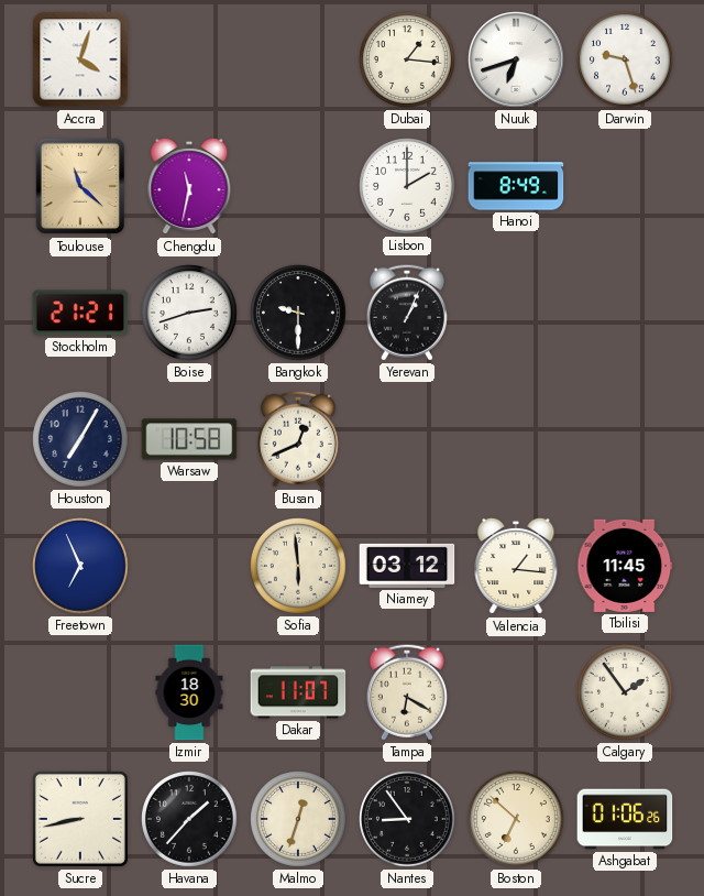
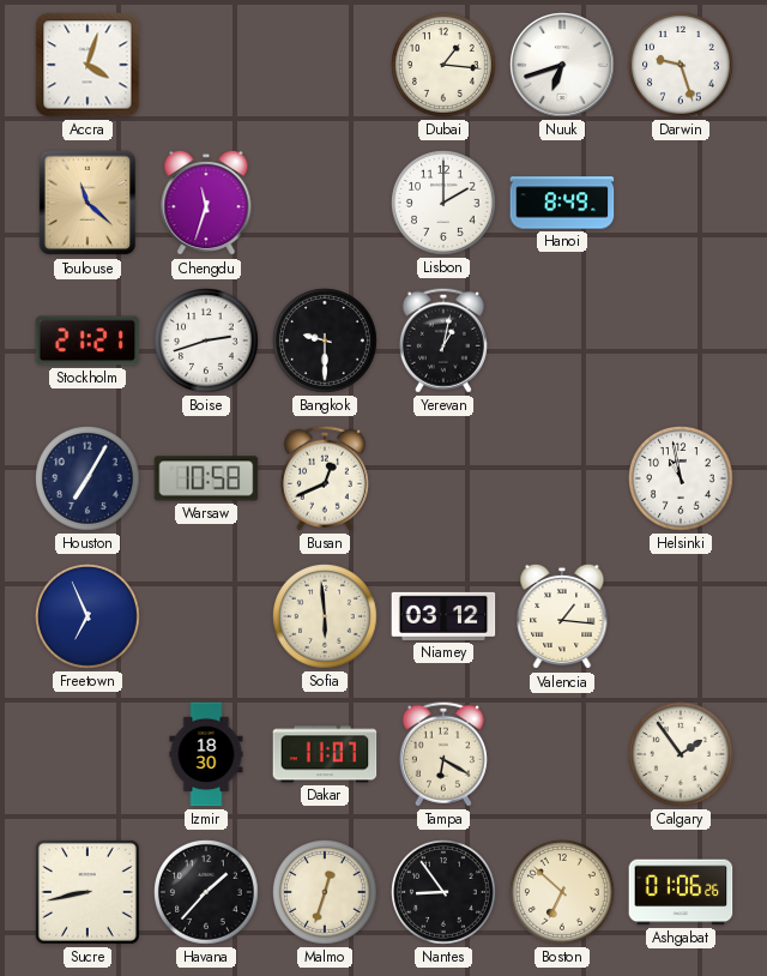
Chengdu: 11:32 -> 11:33 (206, 203)
Yerevan: 1:04 -> 1:02 (443, 341)
Helsinki: none -> 10:58 (682, 480)
Tbilisi: 11:45 -> none (625, 566)
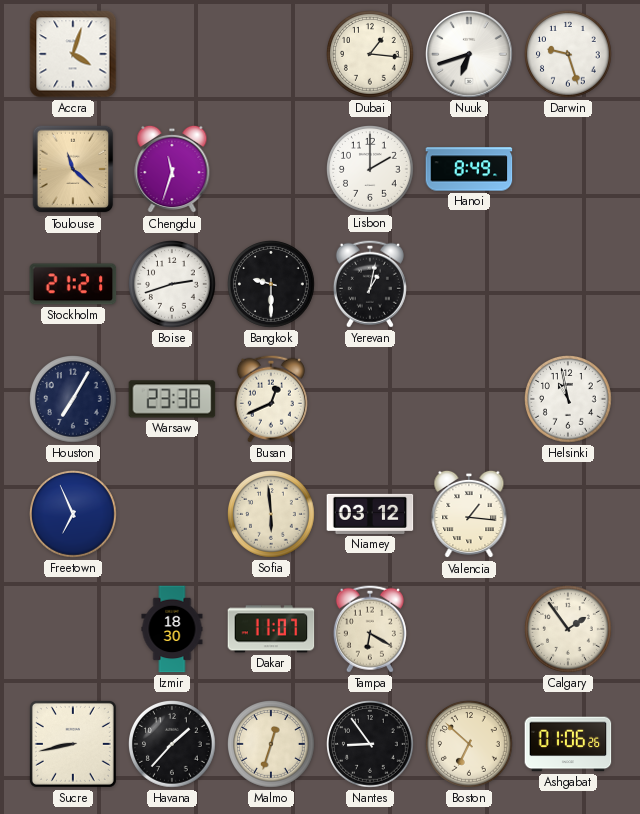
Warsaw: 10:58 -> 23:38 (172, 399)
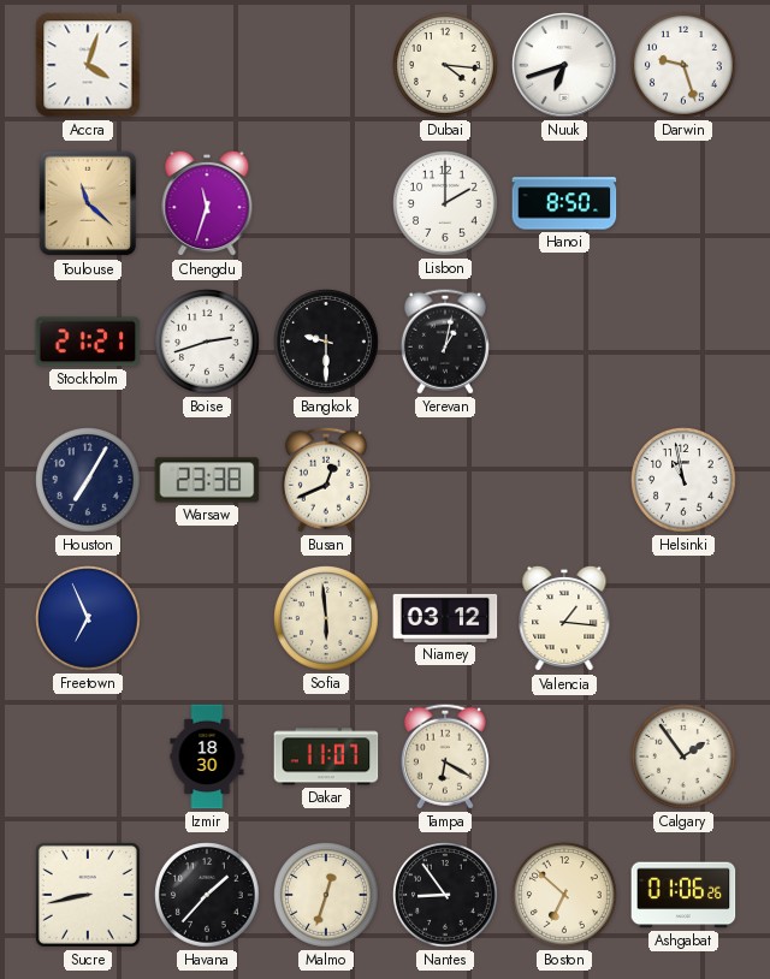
Dubai: 1:16 -> 4:16 (446, 66)
Hanoi: 8:49 -> 8:50 (564, 203)
